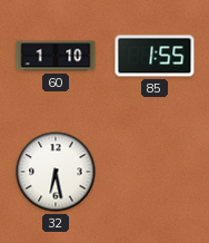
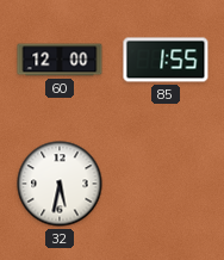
60: 1:10 -> 12:00 (60, 60)
32: 6:28 -> 5:32 (60, 184)
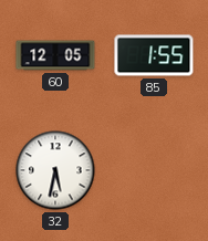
60: 12:00 -> 12:05 (55, 55)
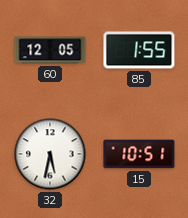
15: none -> 10:51 (139, 154)
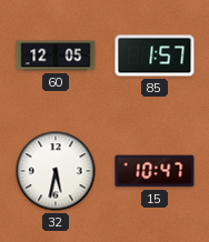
85: 1:55 -> 1:57 (155, 56)
15: 10:51 -> 10:47 (155, 171)
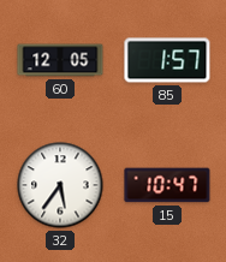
32: 5:32 -> 5:36 (60, 185)
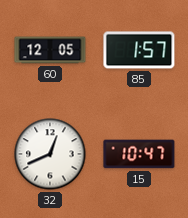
32: 5:36 -> 12:41 (50, 154)
